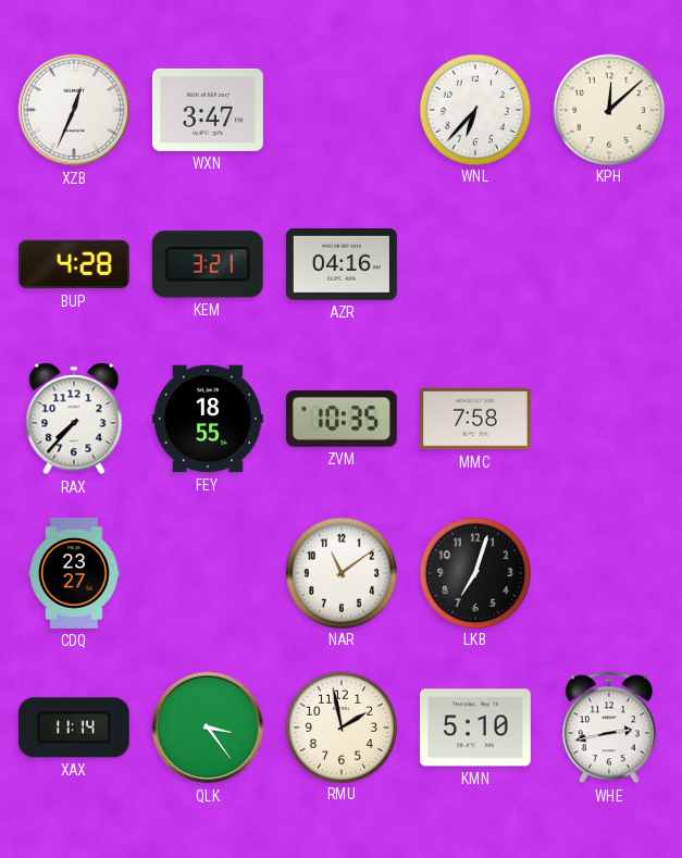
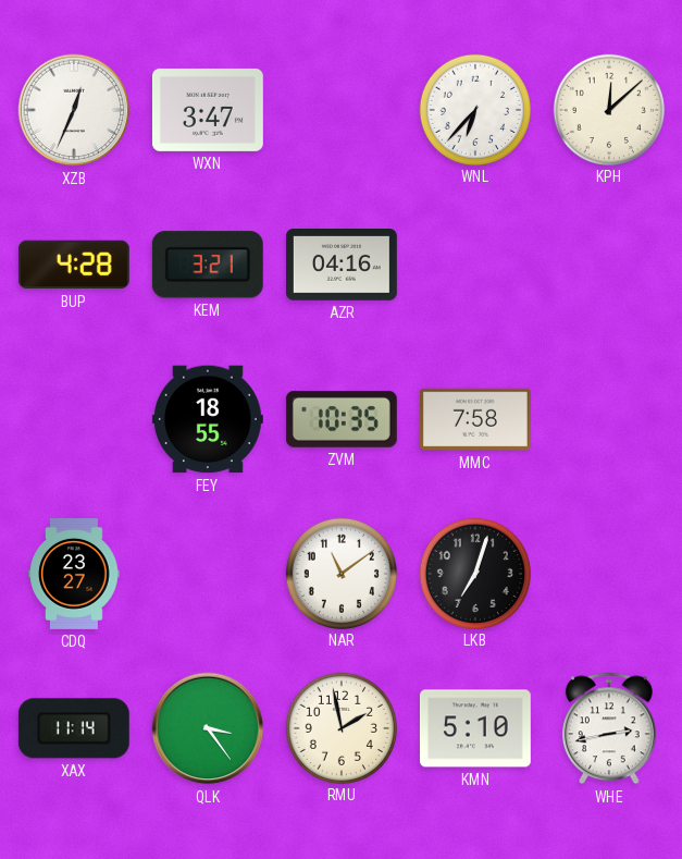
RAX: 7:37 -> none (74, 419)
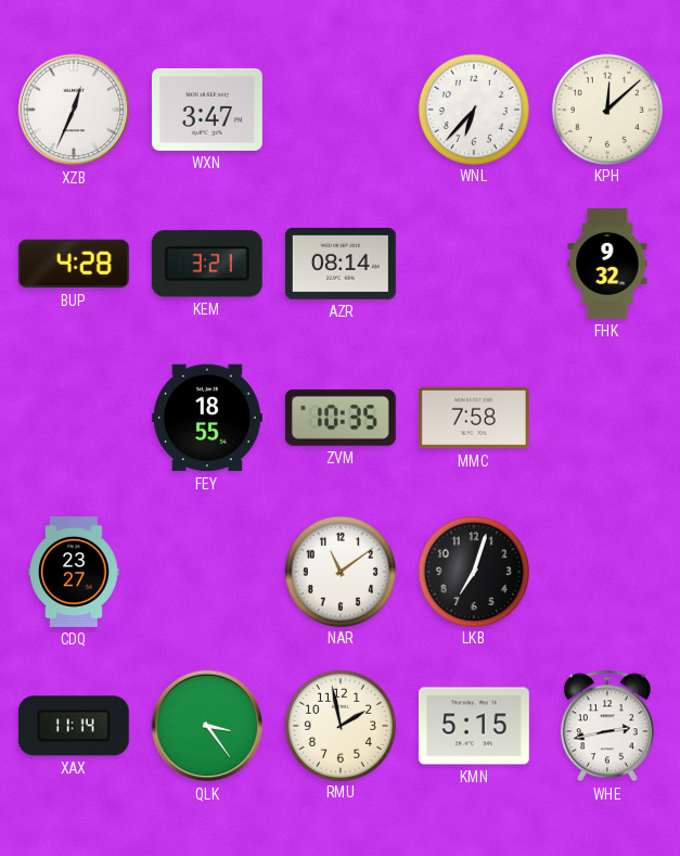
AZR: 04:16 -> 08:14 (341, 265)
FHK: none -> 9:32 (607, 265)
KMN: 5:10 -> 5:15 (474, 726)
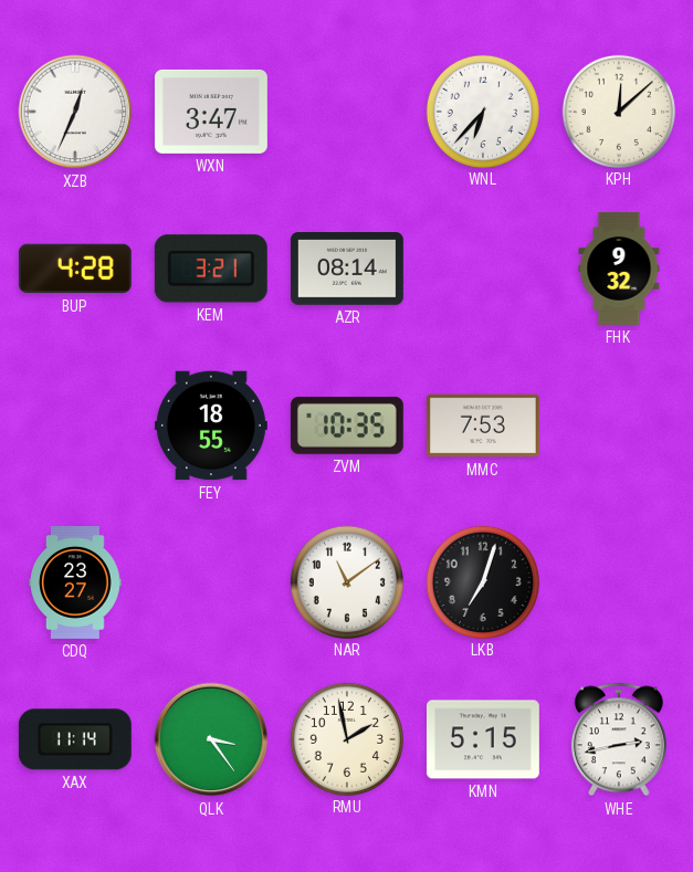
MMC: 7:58 -> 7:53 (483, 426)
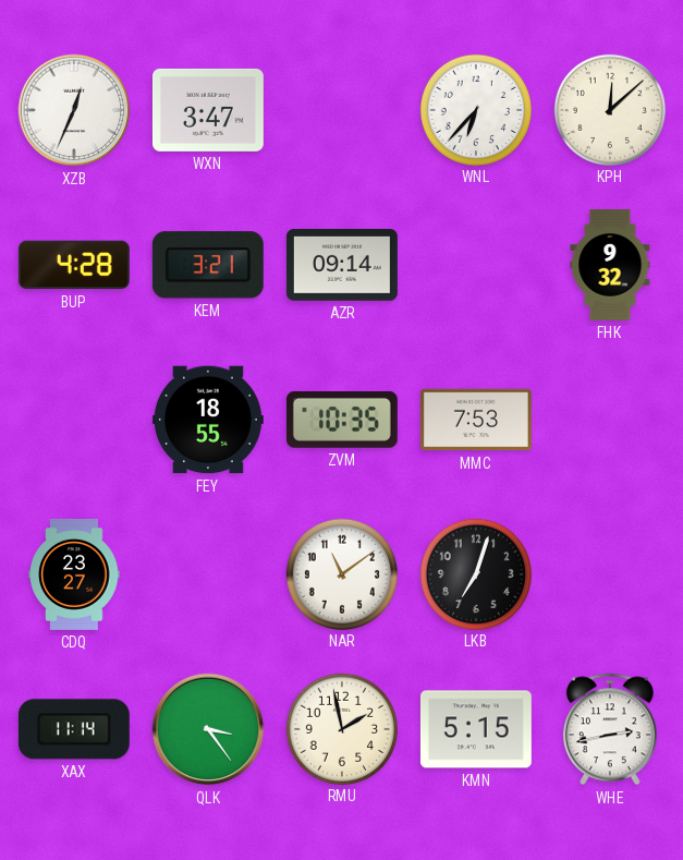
AZR: 08:14 -> 09:14 (342, 266)
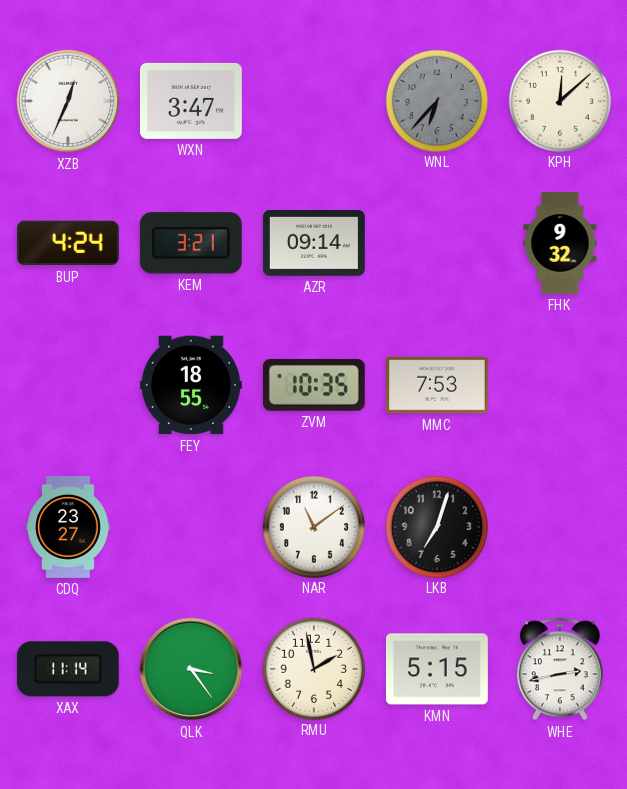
WNL dial: white -> grey (436, 100)
BUP: 4:28 -> 4:24 (68, 243)
